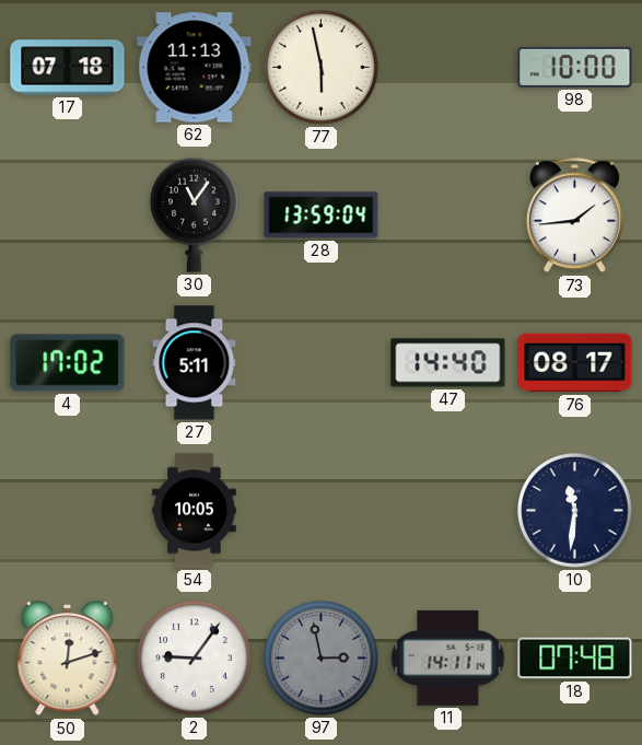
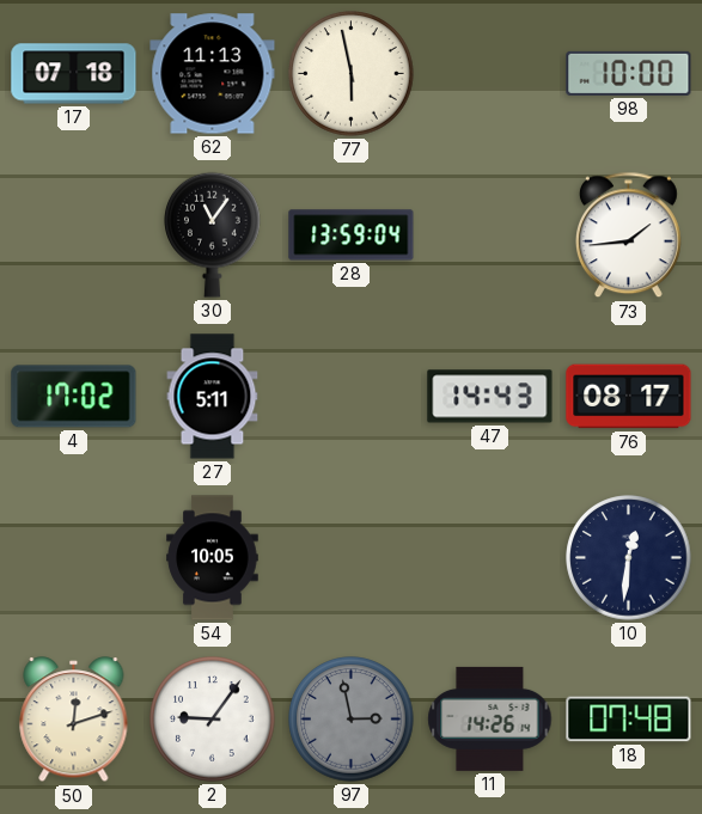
47: 14:40 -> 14:43 (490, 397)
10: 11:31 -> 12:31 (629, 558)
11: 14:11 -> 14:26 (490, 718)
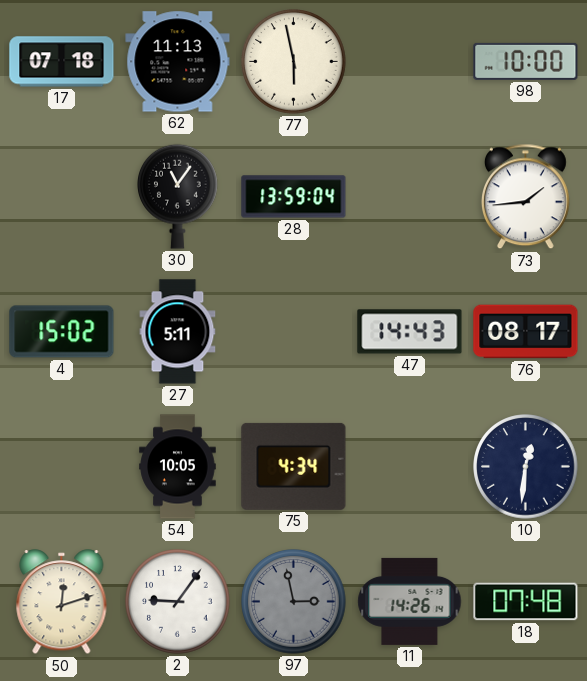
4: 17:02 -> 15:02 (62, 332)
75: none -> 4:34 (294, 466)
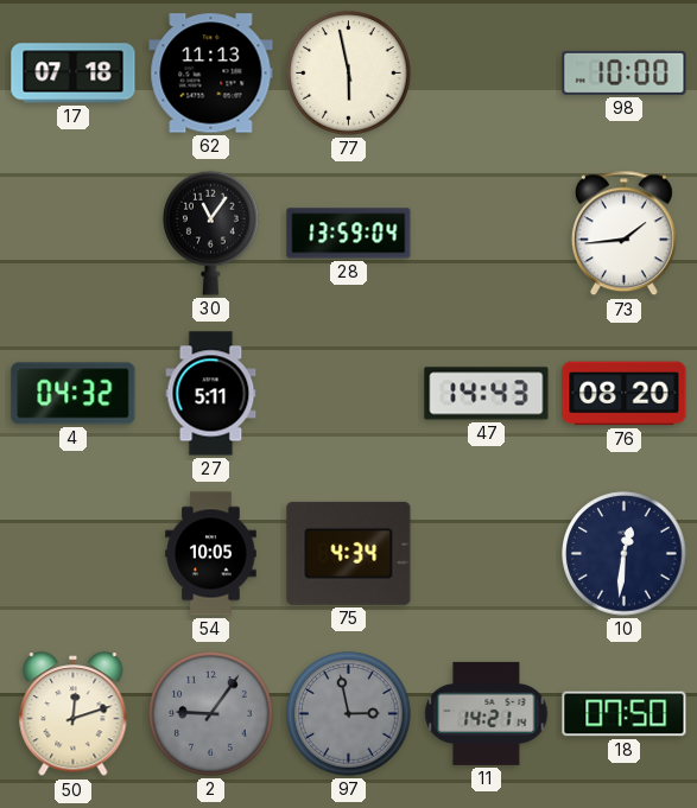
4: 15:02 -> 04:32 (74, 394)
76: 08:17 -> 08:20 (625, 394)
2 dial: white -> grey (211, 714)
11: 14:26 -> 14:21 (487, 713)
18: 07:48 -> 07:50 (625, 714)
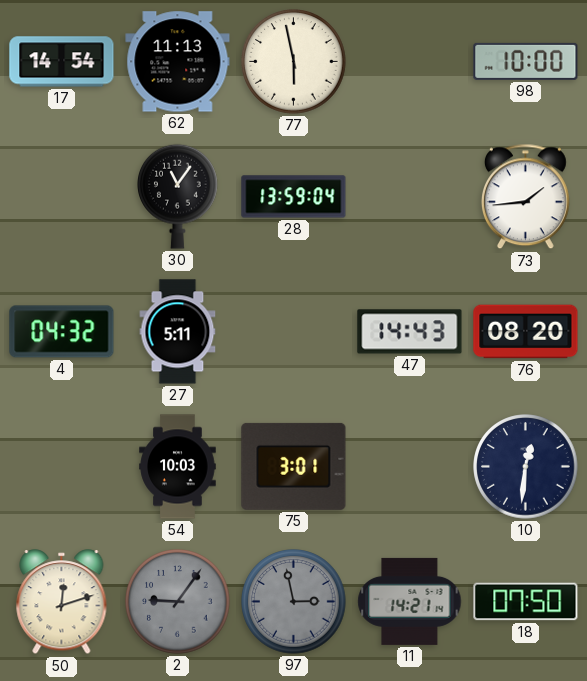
17: 07:18 -> 14:54 (62, 62)
54: 10:05 -> 10:03 (178, 467)
75: 4:34 -> 3:01 (294, 466)
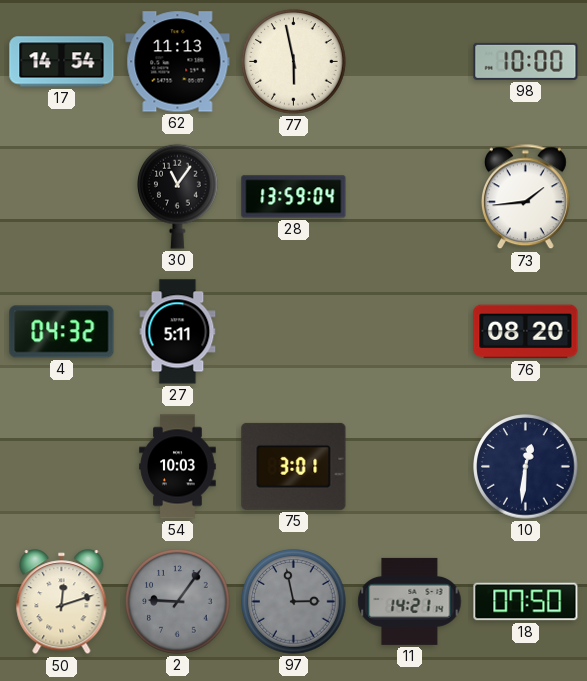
47: 14:43 -> none (410, 332)
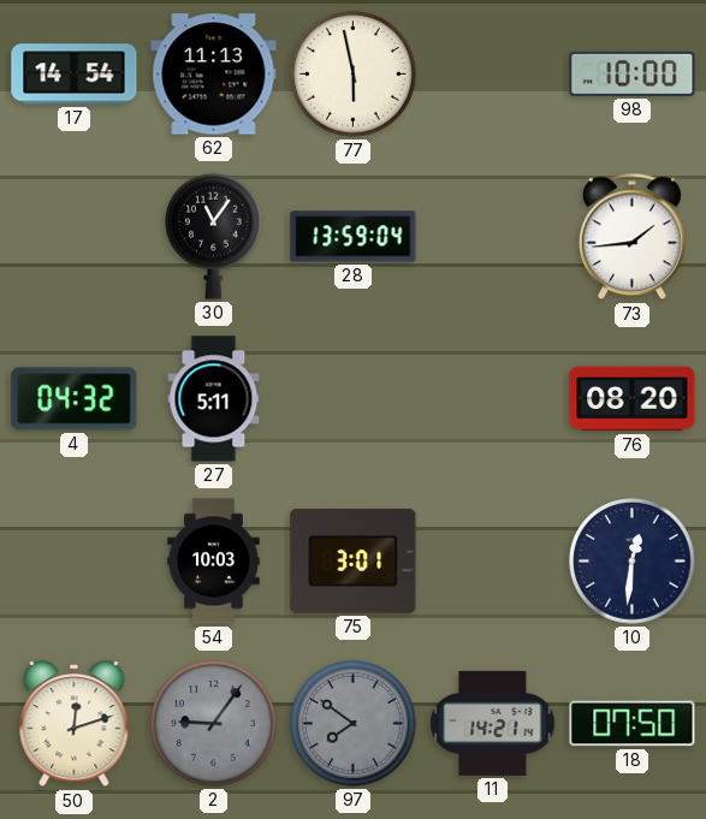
97: 2:58 -> 7:51 (354, 724)
